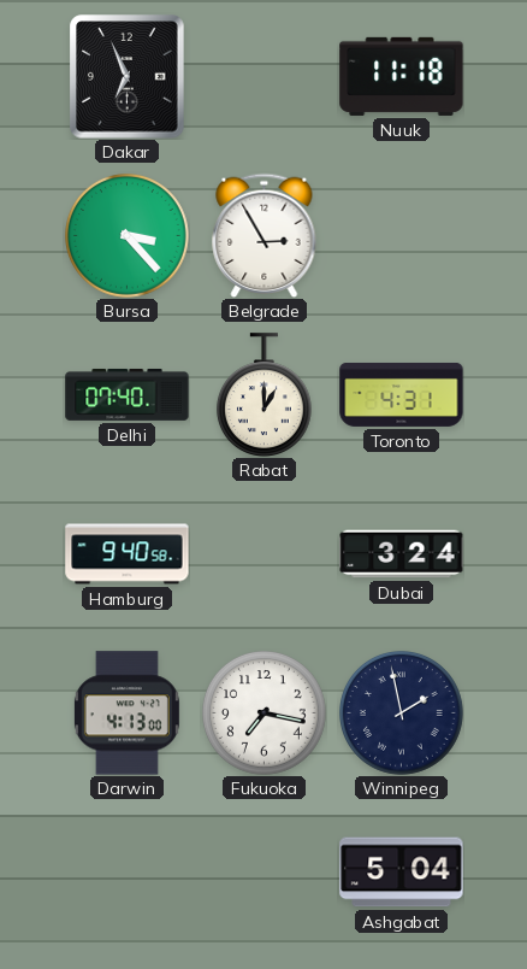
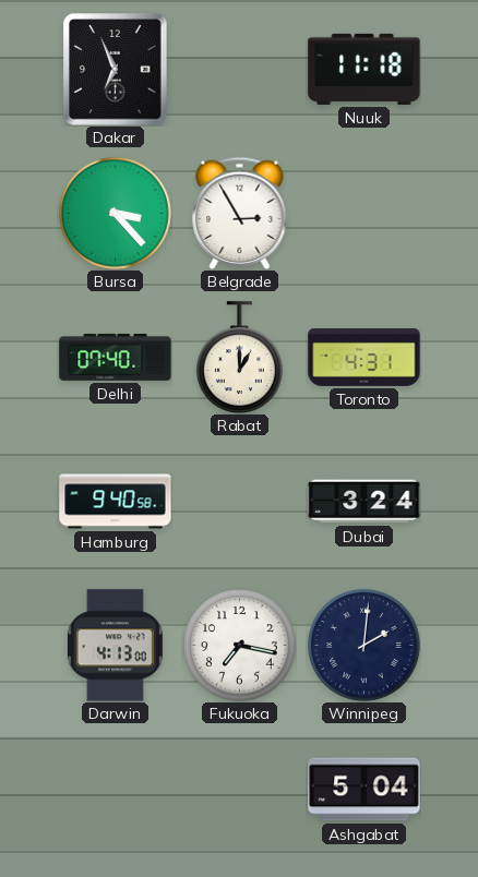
Winnipeg: 1:58 -> 2:01 (365, 646)
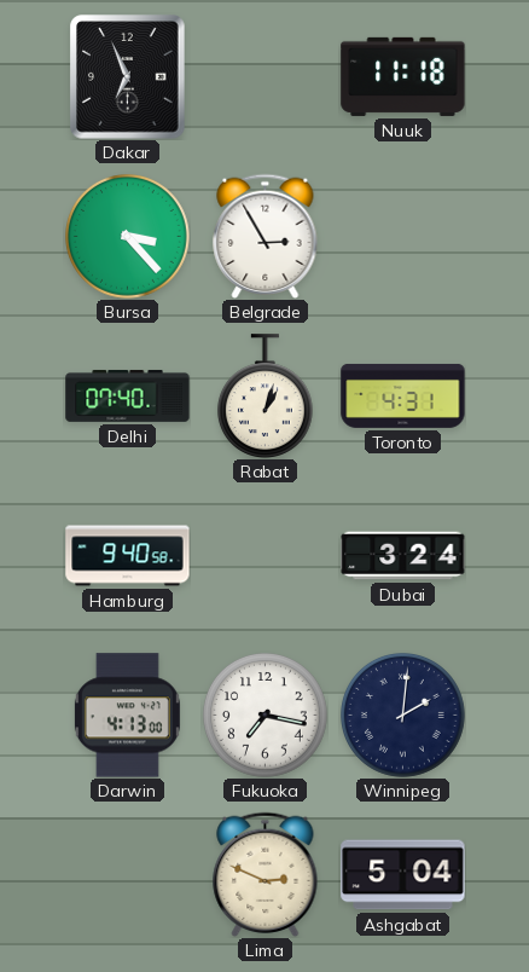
Rabat: 1:00 -> 1:03 (264, 395)
Lima: none -> 2:49 (266, 874)
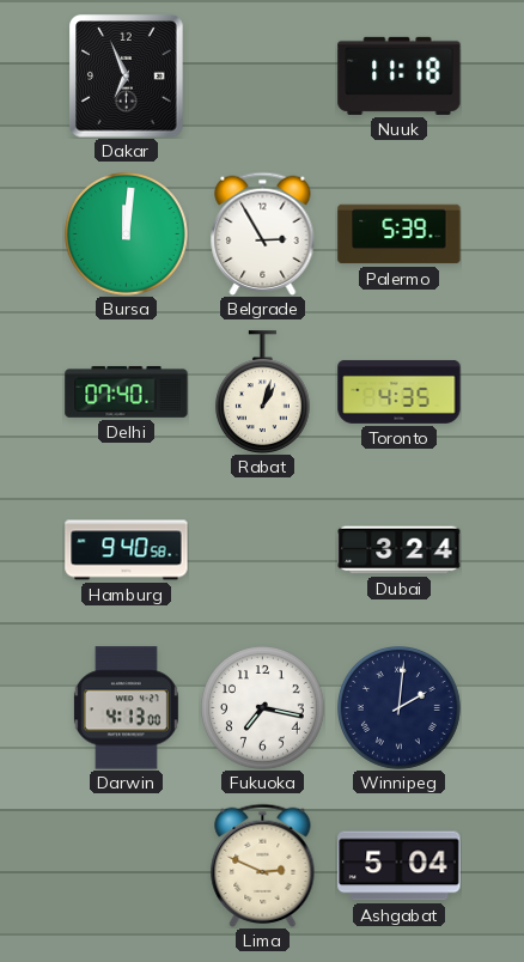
Bursa: 3:23 -> 12:01 (127, 235)
Palermo: none -> 5:39 (400, 235)
Toronto: 4:31 -> 4:35 (400, 391)
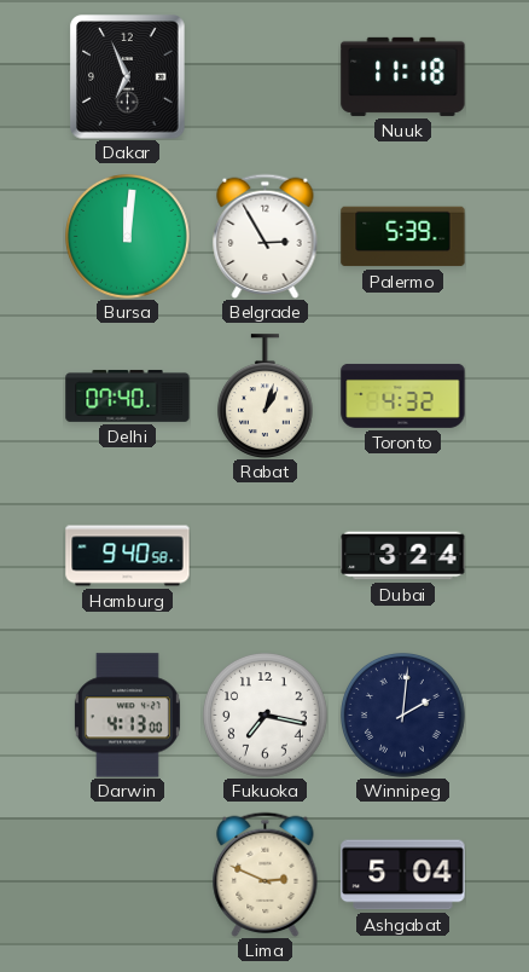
Toronto: 4:35 -> 4:32 (403, 395)
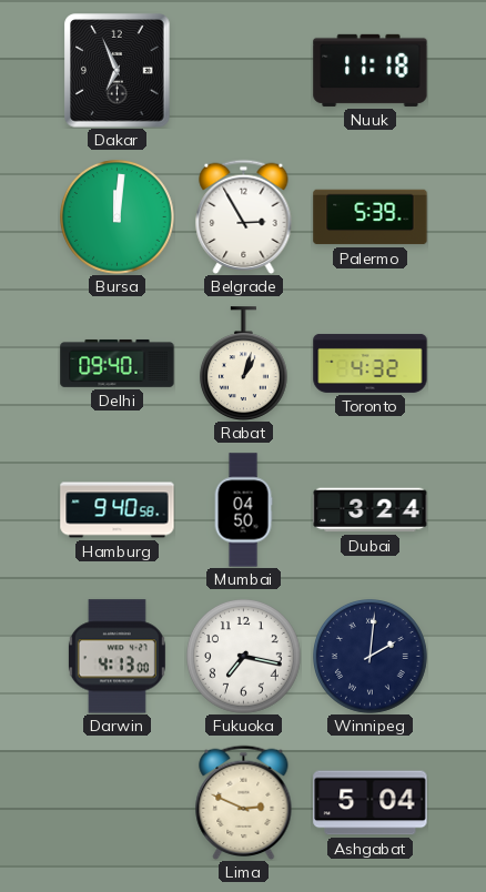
Delhi: 07:40 -> 09:40 (118, 364)
Mumbai: none -> 04:50 (243, 510)
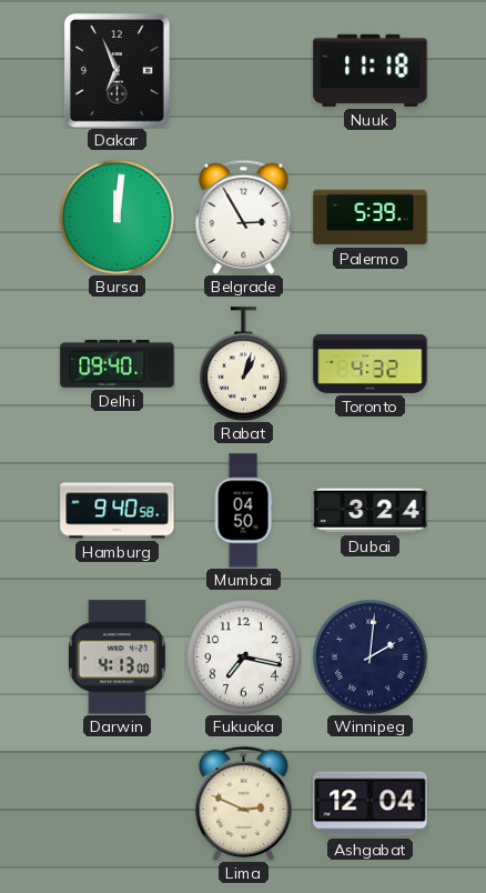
Ashgabat: 5:04 -> 12:04 (371, 804)
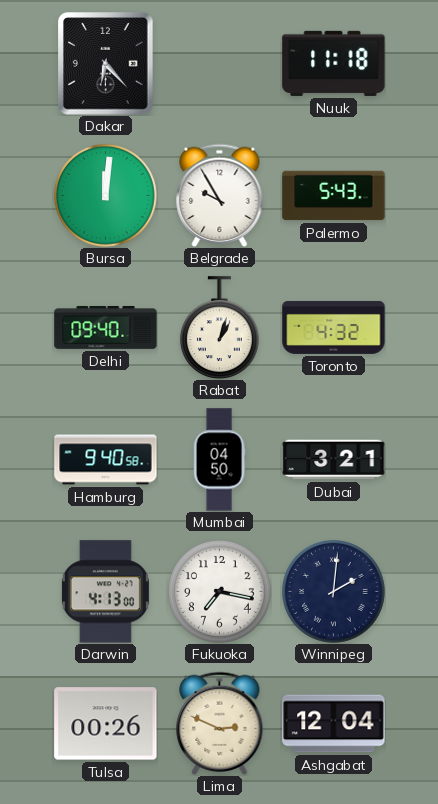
Dakar: 6:56 -> 6:23 (106, 64)
Belgrade: 2:55 -> 9:55 (220, 195)
Palermo: 5:39 -> 5:43 (334, 196)
Dubai: 3:24 -> 3:21 (334, 460)
Tulsa: none -> 00:26 (106, 724)
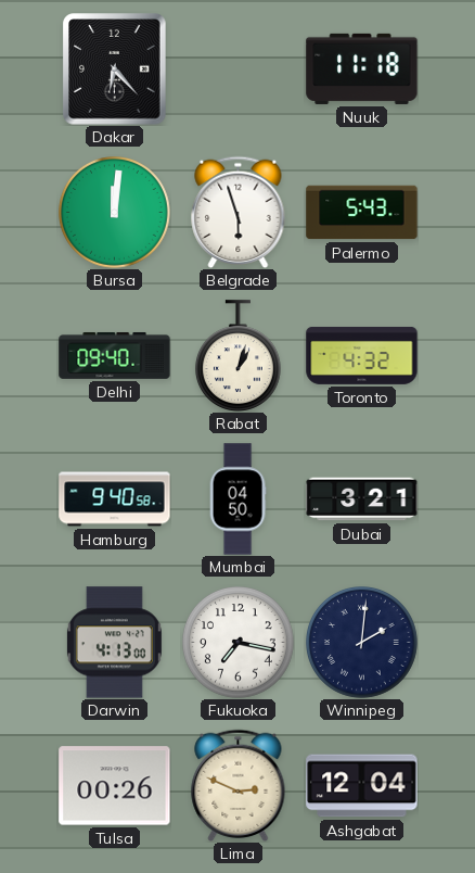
Belgrade: 9:55 -> 5:57 (239, 212)
